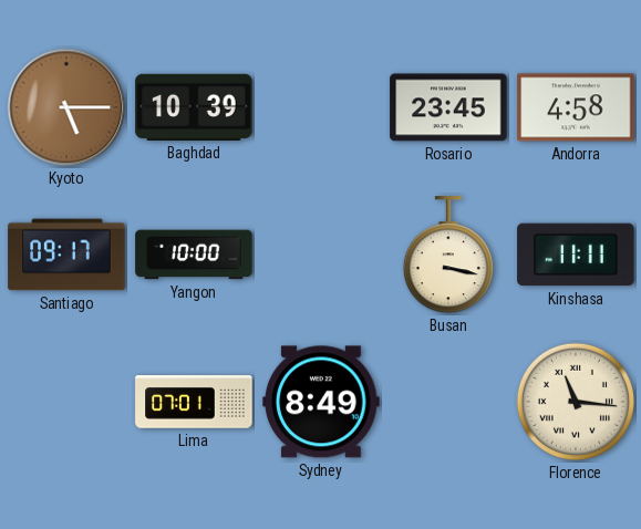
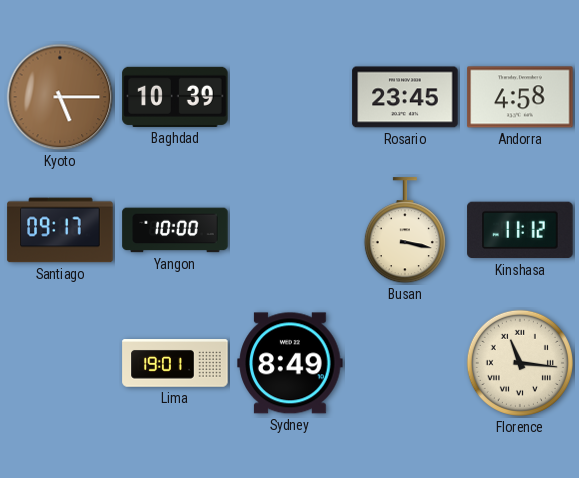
Kinshasa: 11:11 -> 11:12 (520, 230)
Lima: 07:01 -> 19:01 (175, 363)
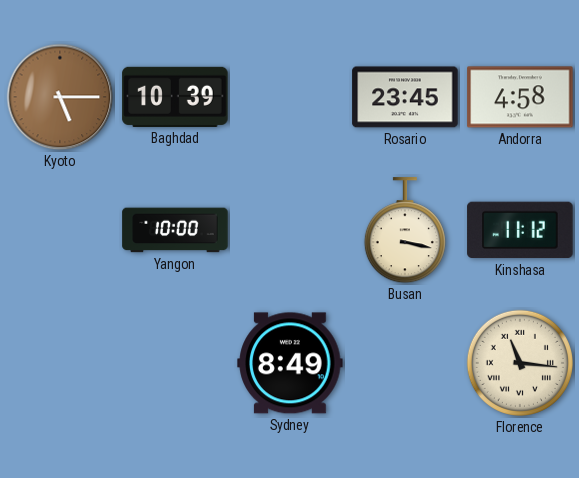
Santiago: 09:17 -> none (60, 230)
Lima: 19:01 -> none (175, 363)
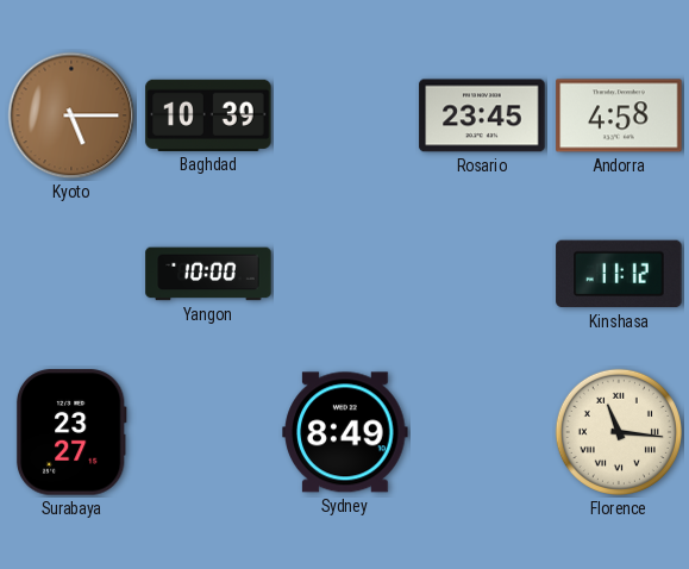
Busan: 3:17 -> none (405, 231)
Surabaya: none -> 23:27 (71, 432)
